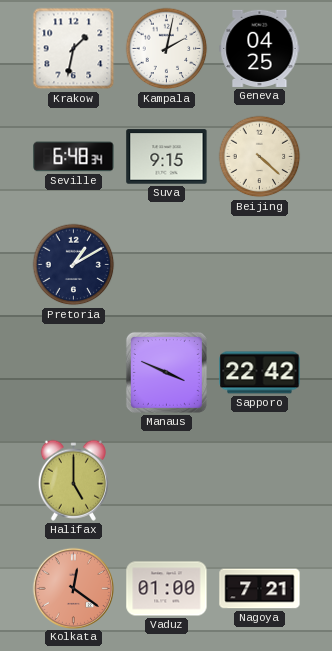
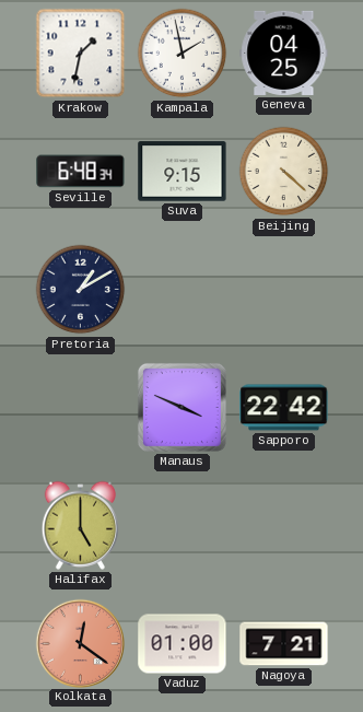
Kampala: 2:02 -> 1:58 (183, 54)
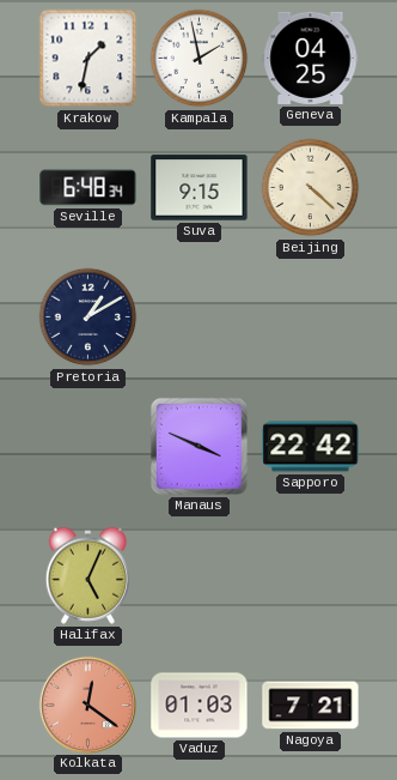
Halifax: 5:00 -> 5:04 (87, 575)
Vaduz: 01:00 -> 01:03 (200, 706)
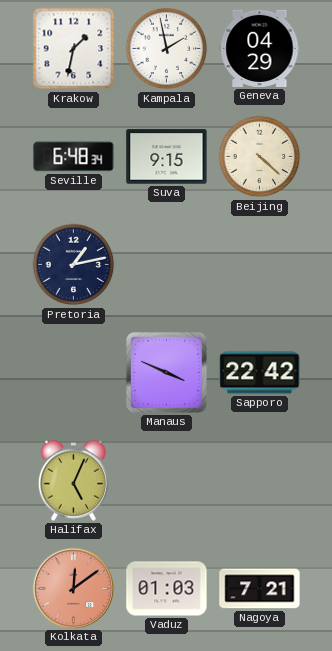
Geneva: 04:25 -> 04:29 (260, 48)
Pretoria: 1:10 -> 1:13 (74, 265)
Kolkata: 12:21 -> 12:09 (73, 588)
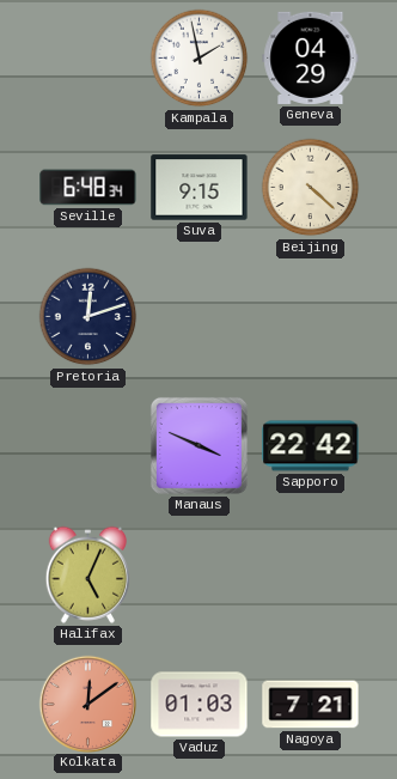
Krakow: 1:32 -> none (74, 49)
Pretoria: 1:13 -> 12:12 (88, 317)
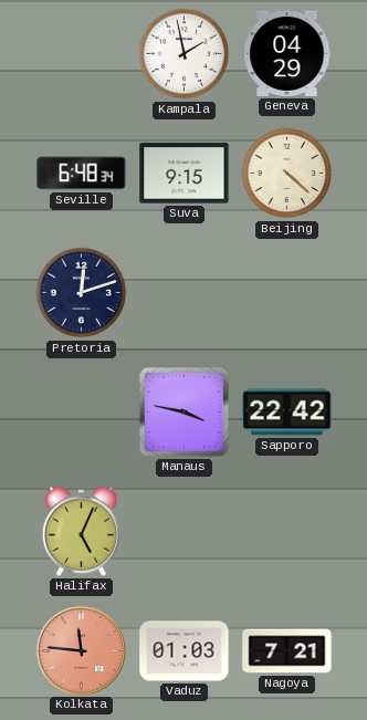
Manaus: 3:49 -> 3:47 (183, 411)
Kolkata: 12:09 -> 11:46 (81, 650)
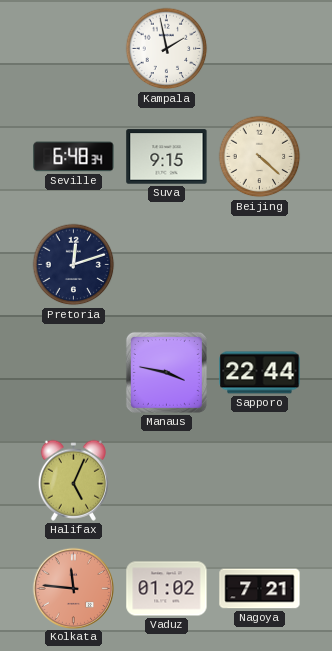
Geneva: 04:29 -> none (287, 53)
Sapporo: 22:42 -> 22:44 (260, 373)
Vaduz: 01:03 -> 01:02 (167, 589)
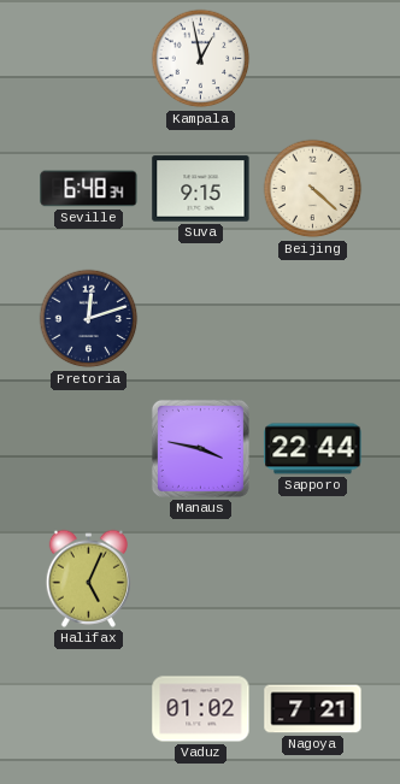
Kampala: 1:58 -> 12:58 (201, 59)
Kolkata: 11:46 -> none (73, 588)
